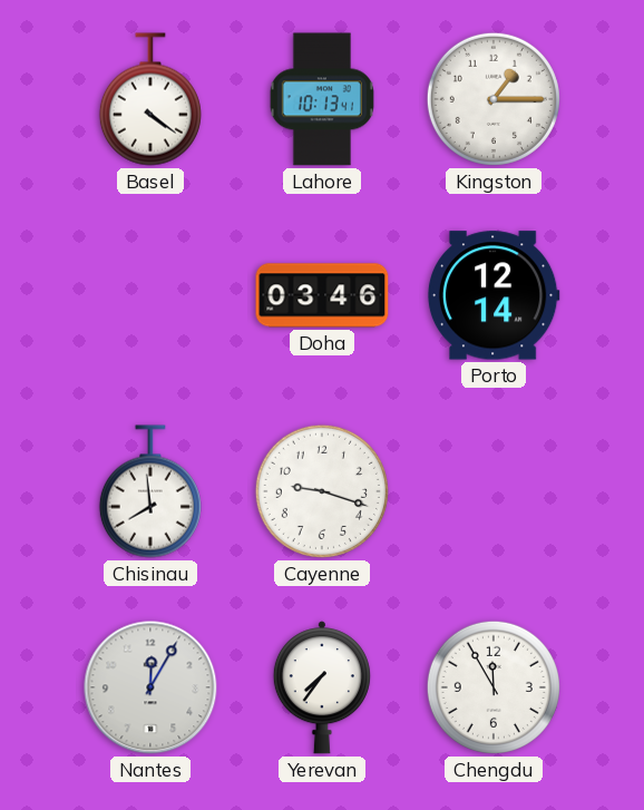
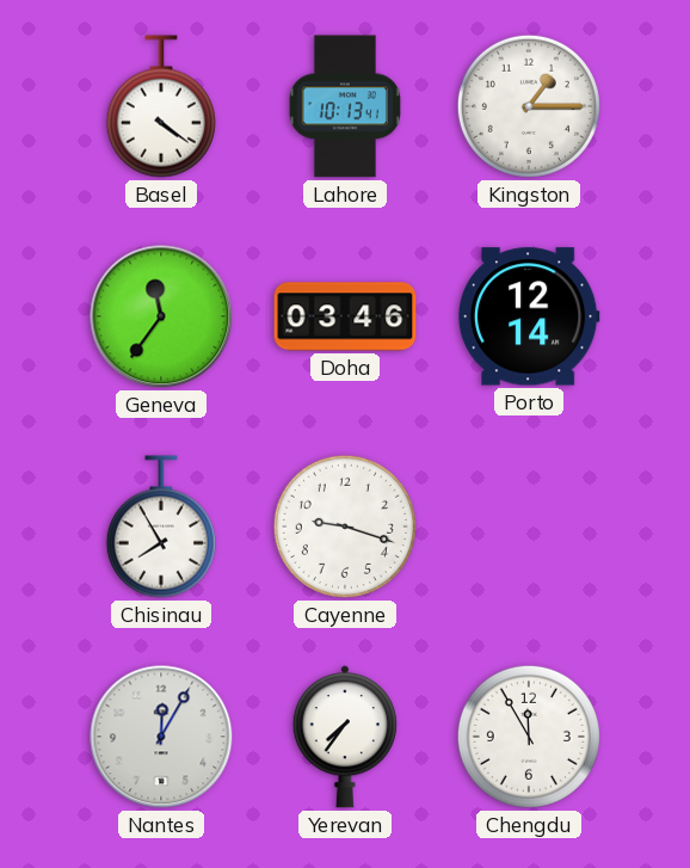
Geneva: none -> 11:36 (161, 316)
Chisinau: 7:59 -> 7:55 (161, 527)
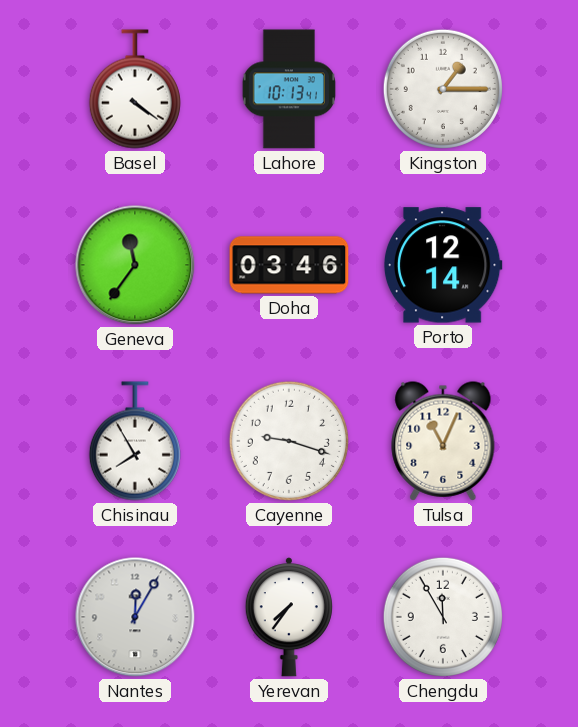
Tulsa: none -> 11:04 (443, 441)
